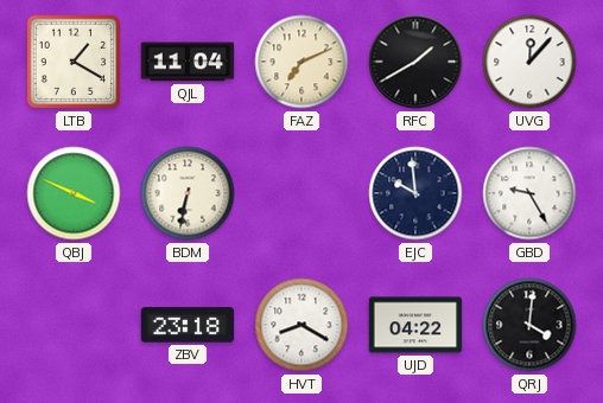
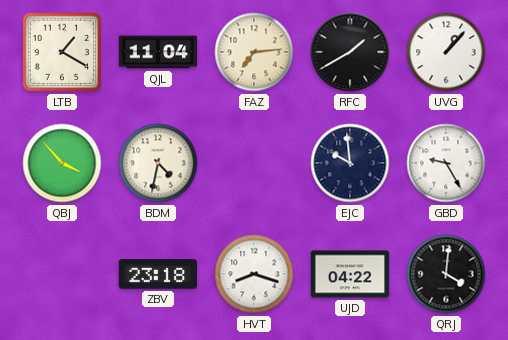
FAZ: 7:11 -> 7:14 (254, 52)
UVG: 12:07 -> 1:07 (446, 52)
QBJ: 3:49 -> 3:53 (62, 163)
BDM: 6:32 -> 4:32 (158, 163)
HVT: 8:20 -> 8:18 (254, 274)
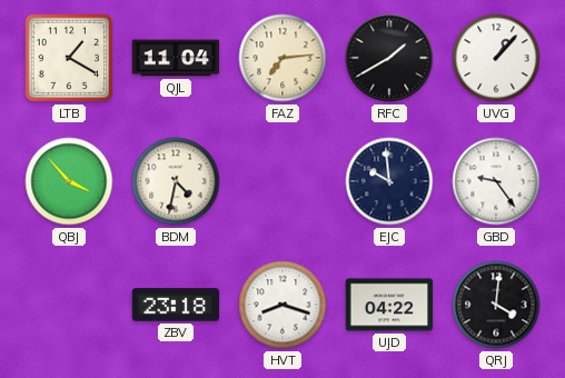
GBD: 9:25 -> 9:24 (496, 181)
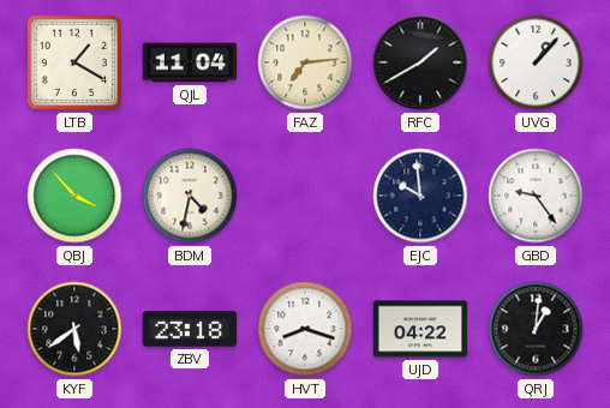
KYF: none -> 5:39 (74, 329)
QRJ: 4:01 -> 1:01 (536, 329)
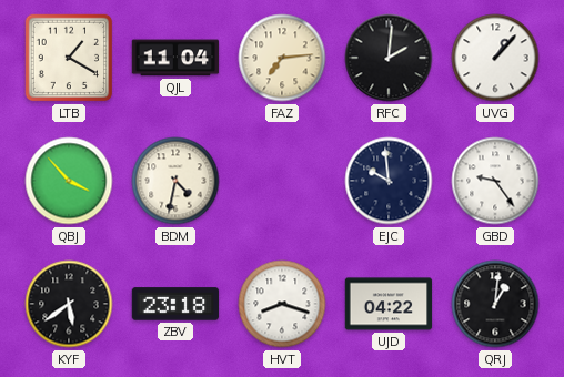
RFC: 1:40 -> 2:01 (389, 58)
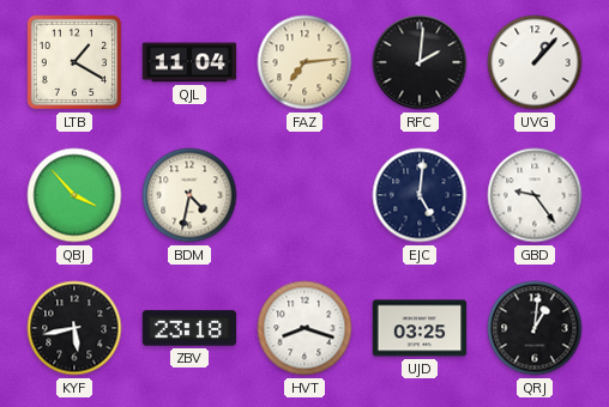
EJC: 9:59 -> 5:01 (420, 195)
KYF: 5:39 -> 5:43 (74, 328)
UJD: 04:22 -> 03:25 (420, 328)
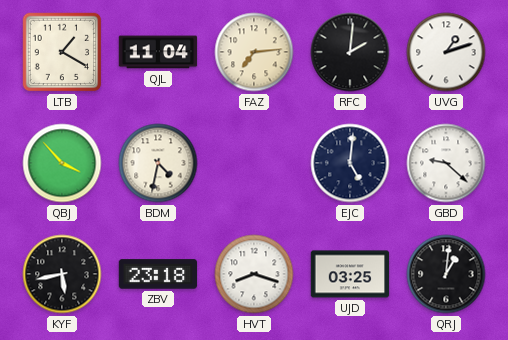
UVG: 1:07 -> 1:12 (446, 52)
GBD: 9:24 -> 9:22 (446, 163)
